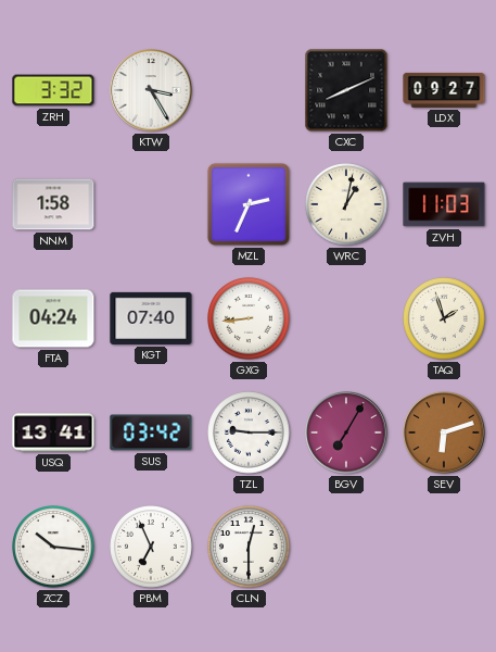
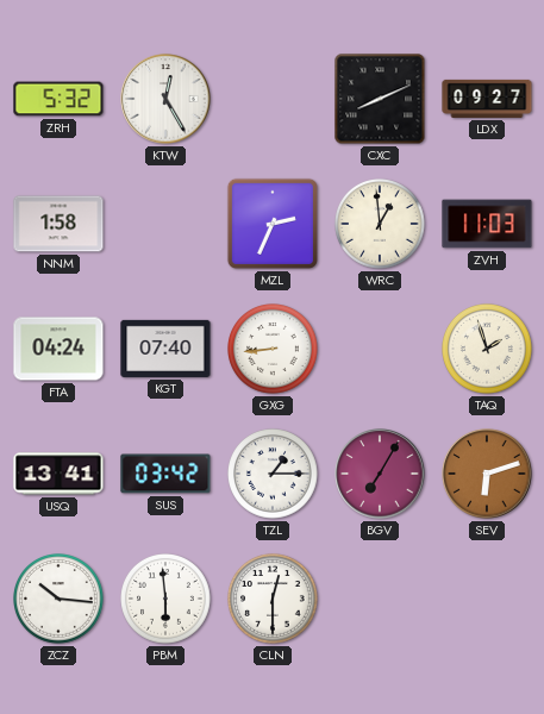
ZRH: 3:32 -> 5:32 (58, 99)
KTW: 3:25 -> 12:25 (165, 99)
WRC: 1:02 -> 12:59 (381, 225)
TZL: 9:15 -> 1:15 (274, 475)
PBM: 6:56 -> 5:59 (167, 600)
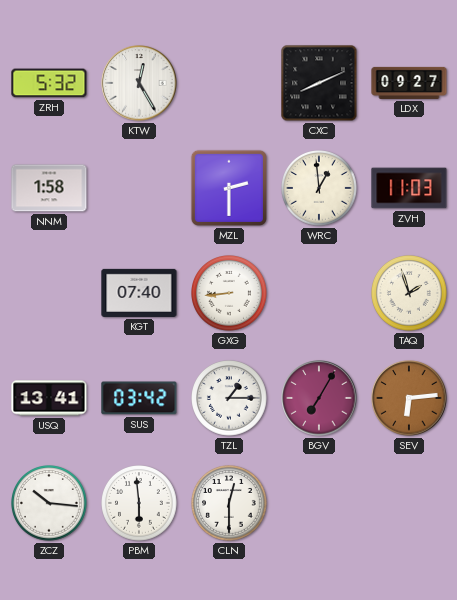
MZL: 2:34 -> 2:30 (229, 188)
FTA: 04:24 -> none (58, 349)
SEV: 6:12 -> 6:14 (409, 398)
